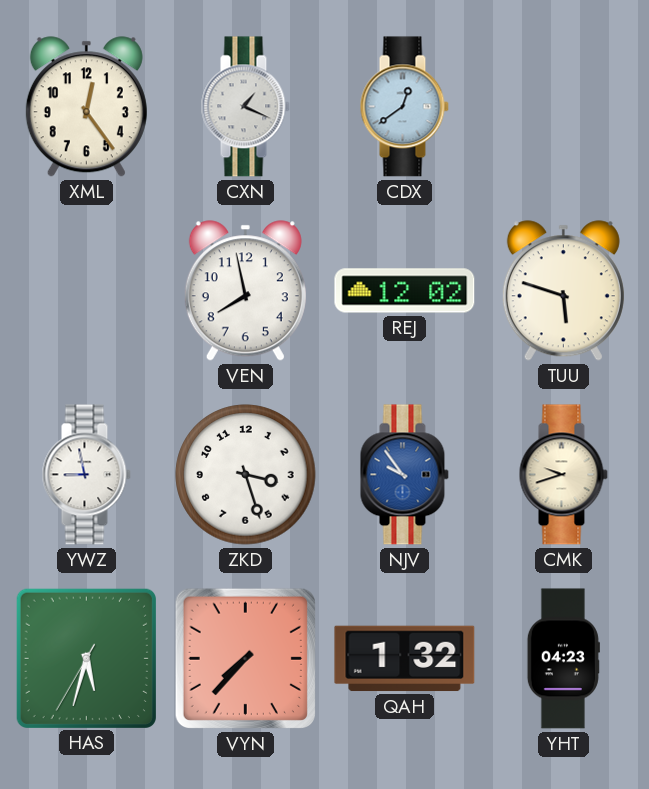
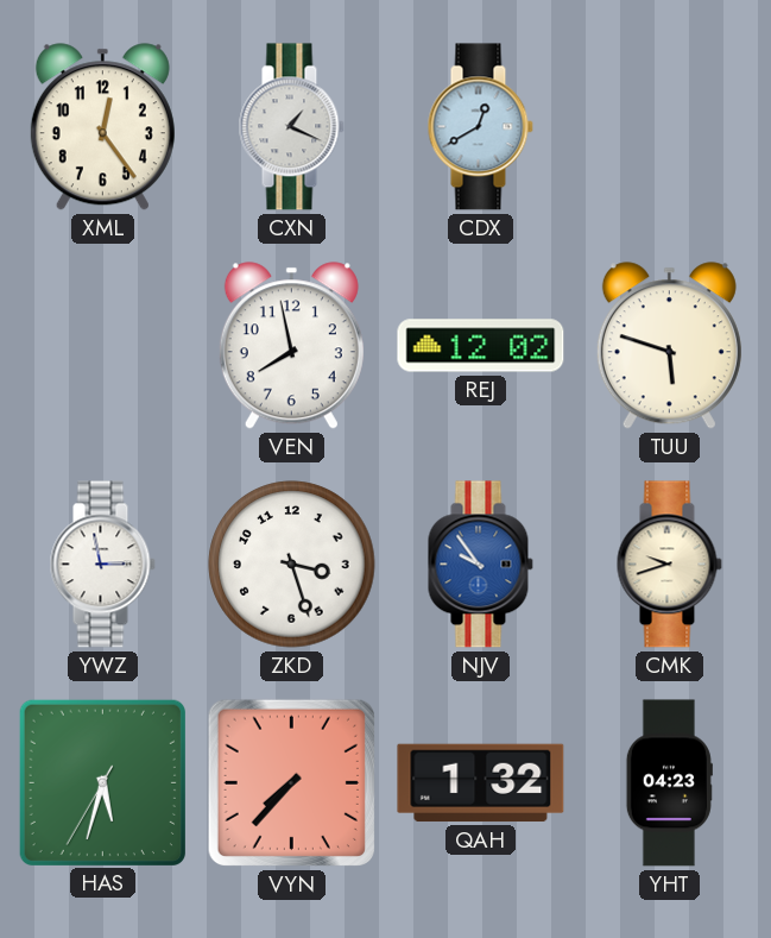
CDX: 12:39 -> 12:40 (480, 127)
YWZ: 8:58 -> 2:58 (102, 565)
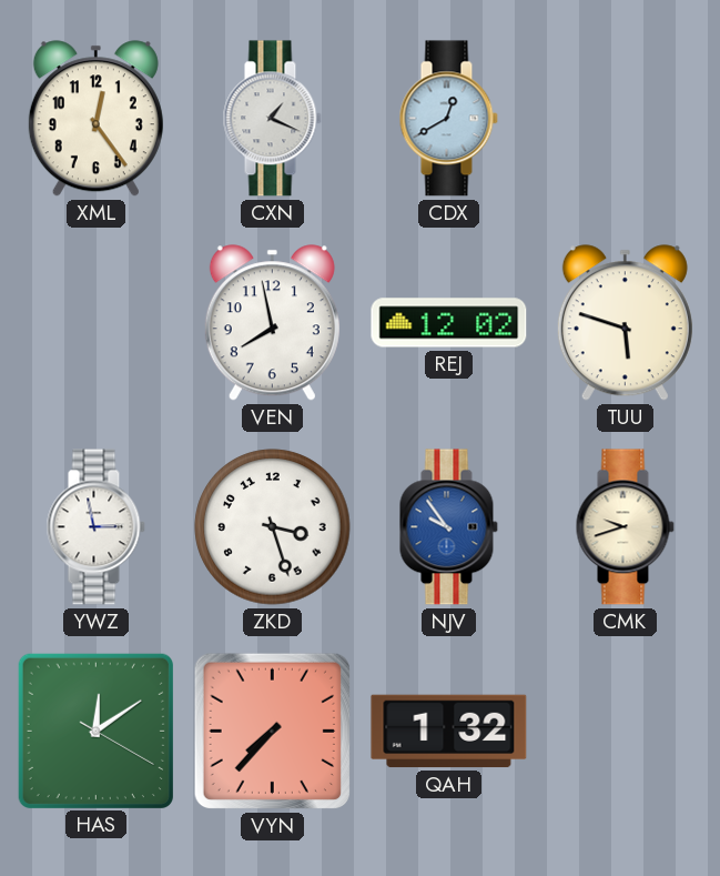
HAS: 5:32 -> 12:09 (95, 731)
YHT: 04:23 -> none (669, 783)
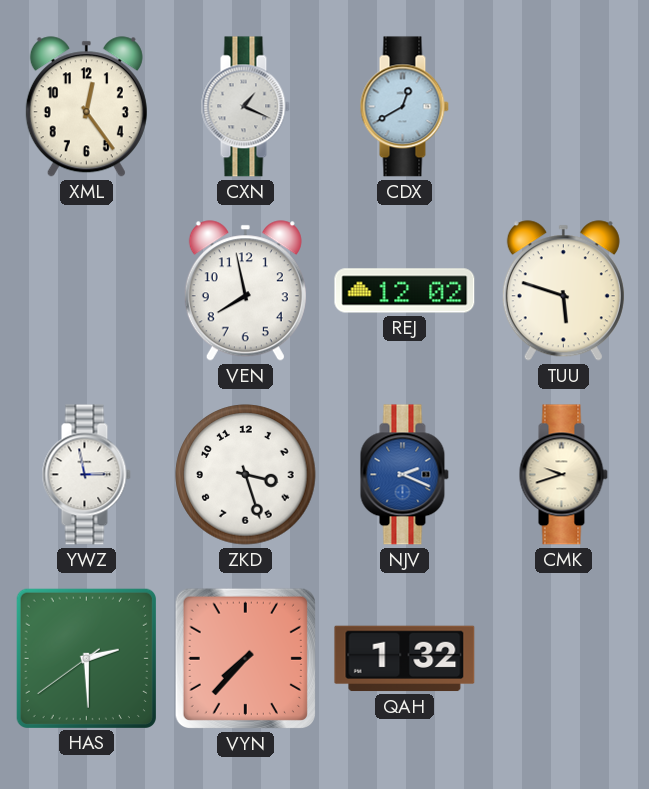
NJV: 9:54 -> 2:19 (404, 475)
HAS: 12:09 -> 2:29 (86, 658)
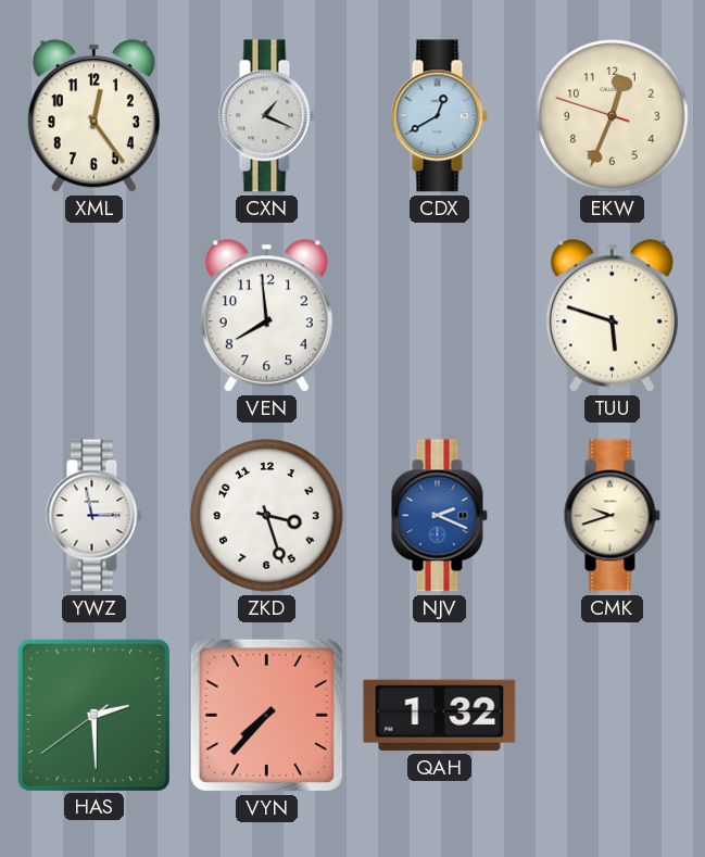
EKW: none -> 12:33 (613, 116)
VEN: 7:58 -> 7:59 (266, 316)
REJ: 12:02 -> none (405, 291)
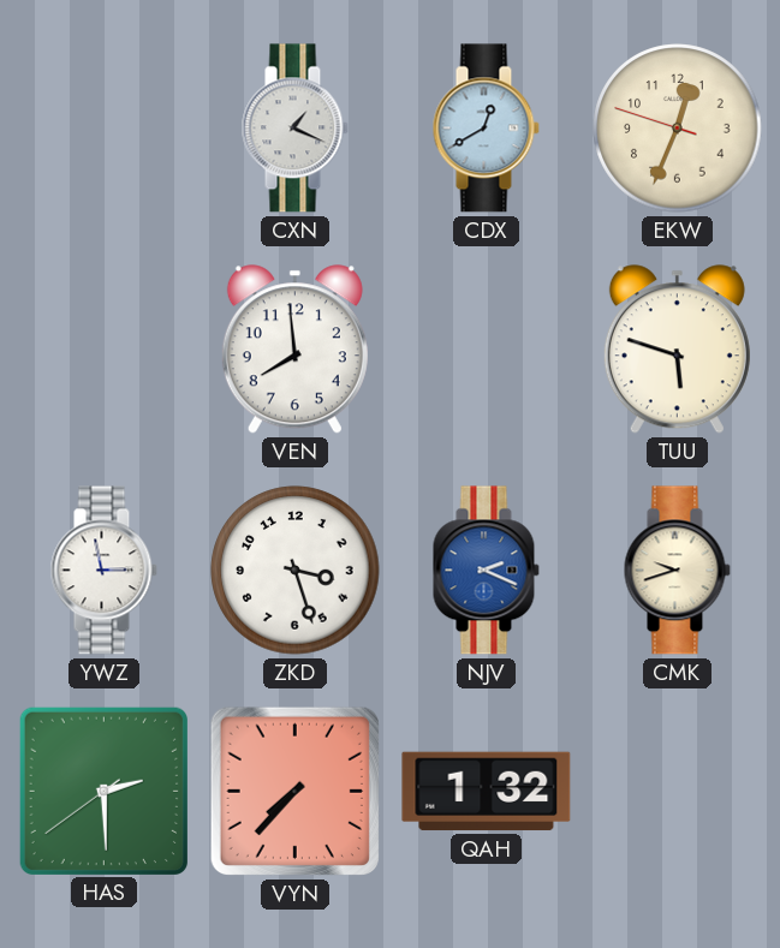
XML: 12:24 -> none (93, 116)
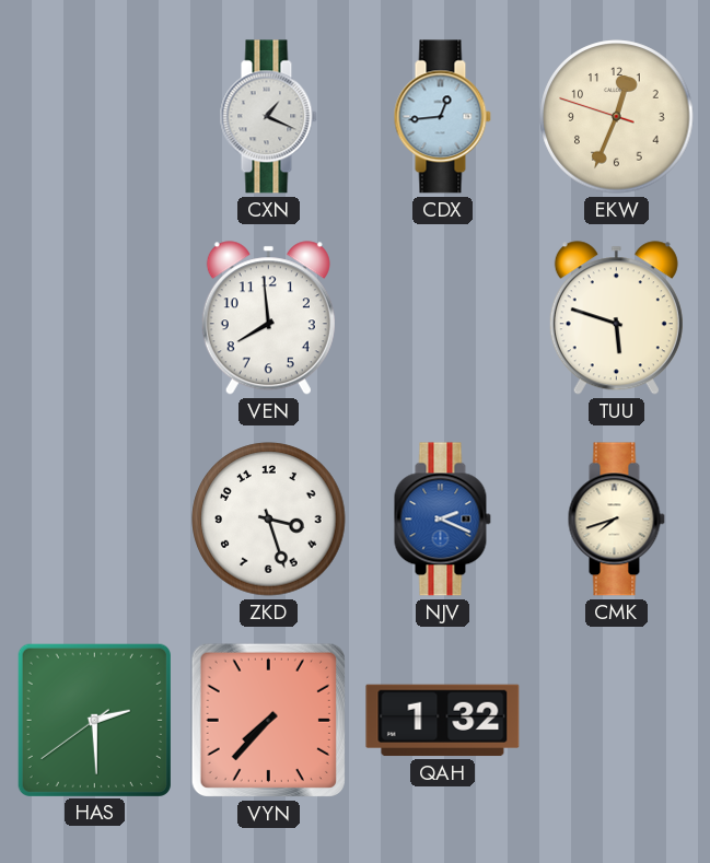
CDX: 12:40 -> 12:44 (442, 117)
YWZ: 2:58 -> none (103, 571)
CMK: 9:42 -> 7:42 (616, 520)
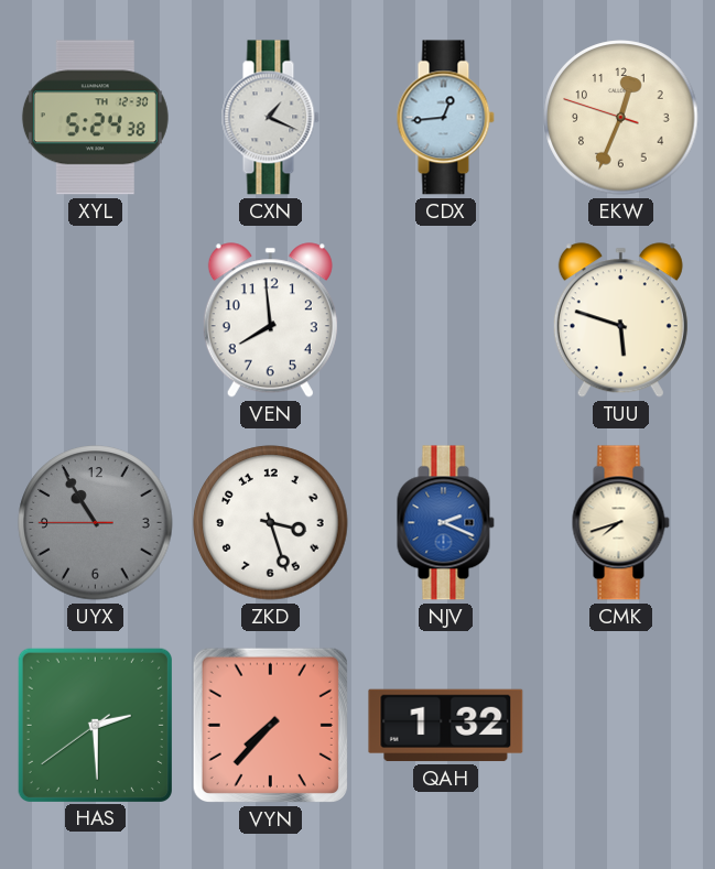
XYL: none -> 5:24 (95, 118)
UYX: none -> 10:54 (96, 523)
